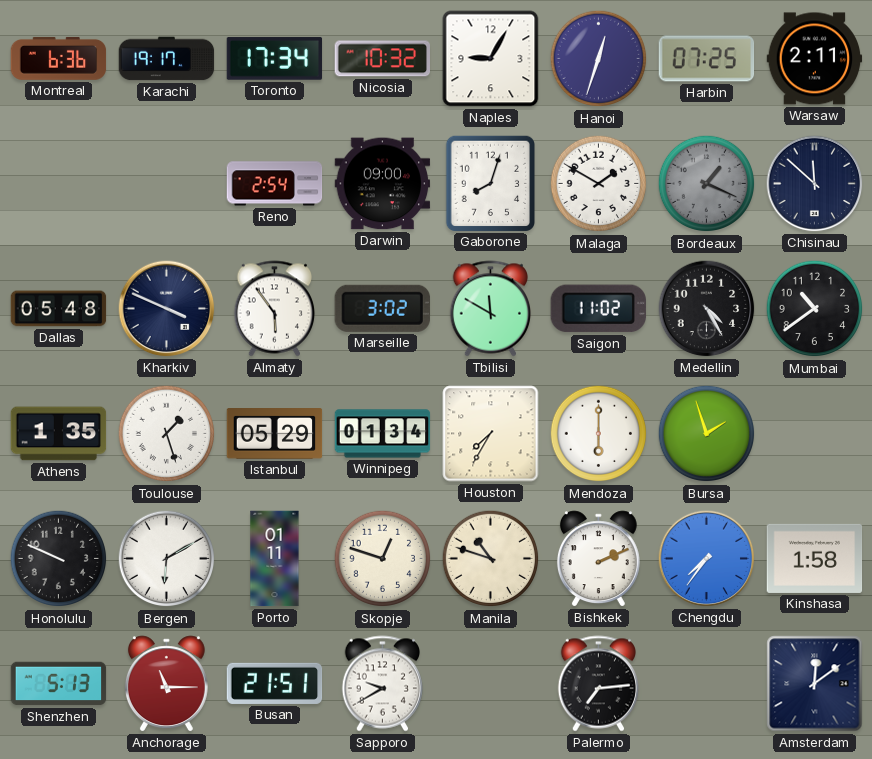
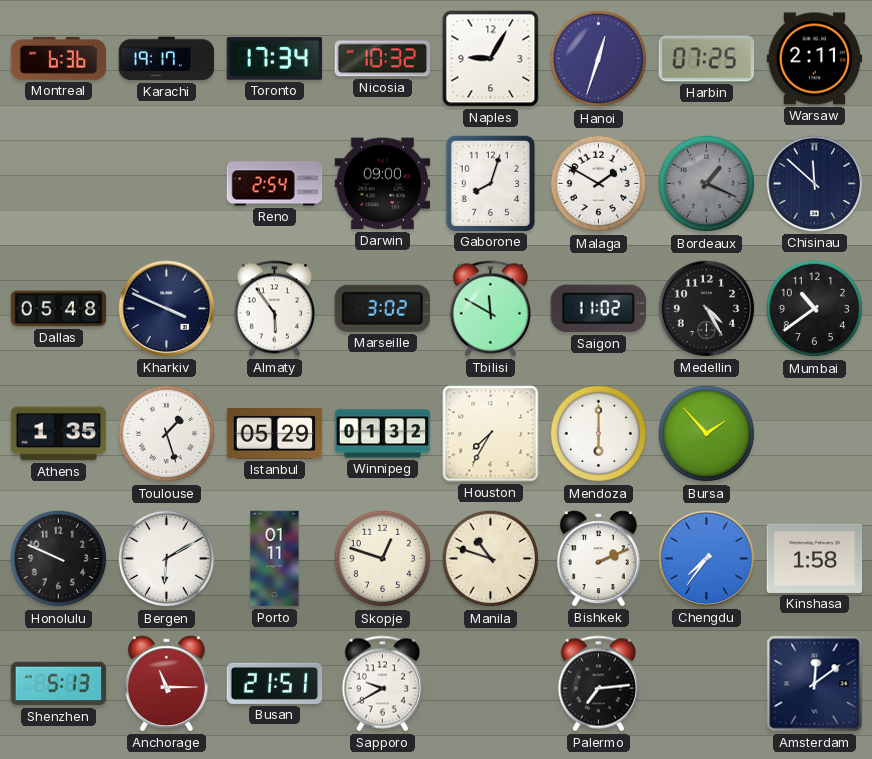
Winnipeg: 01:34 -> 01:32 (383, 434)
Bursa: 1:57 -> 1:53 (707, 434)
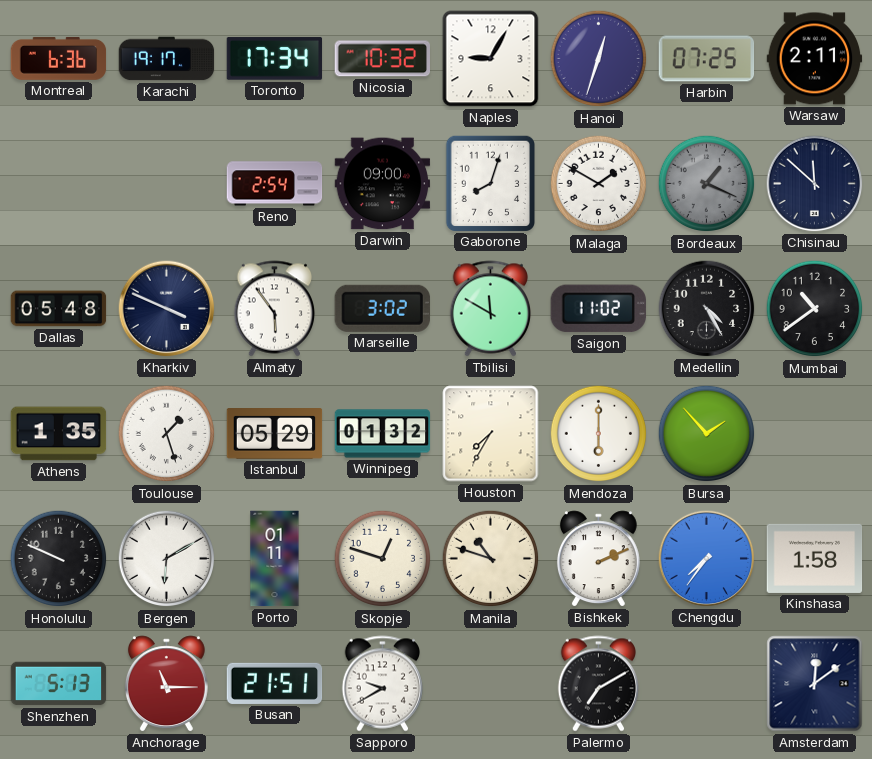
Palermo: 7:14 -> 7:10 (599, 684)
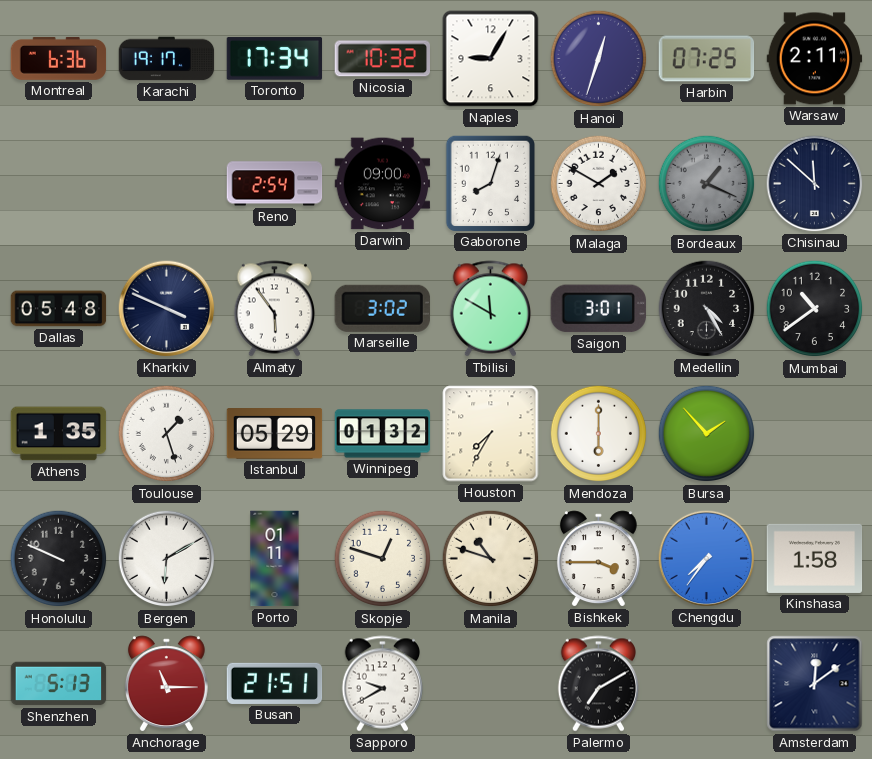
Saigon: 11:02 -> 3:01 (598, 309)
Bishkek: 2:11 -> 3:45 (598, 559)
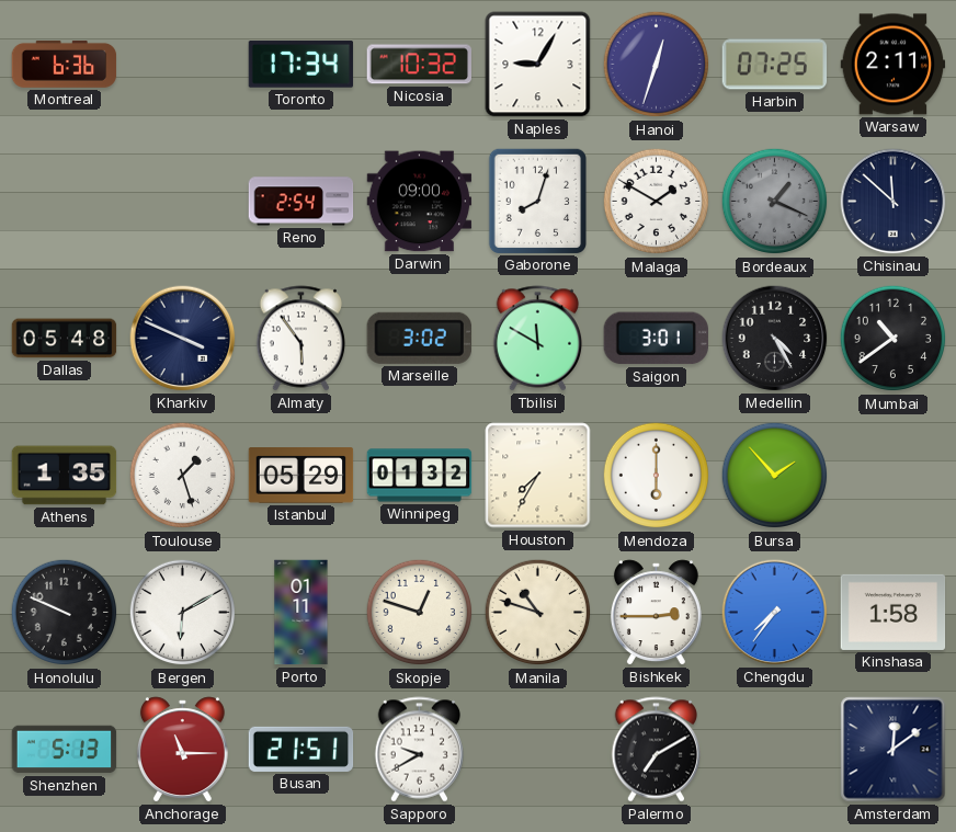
Karachi: 19:17 -> none (167, 59)
Bishkek: 3:45 -> 2:45 (656, 613)
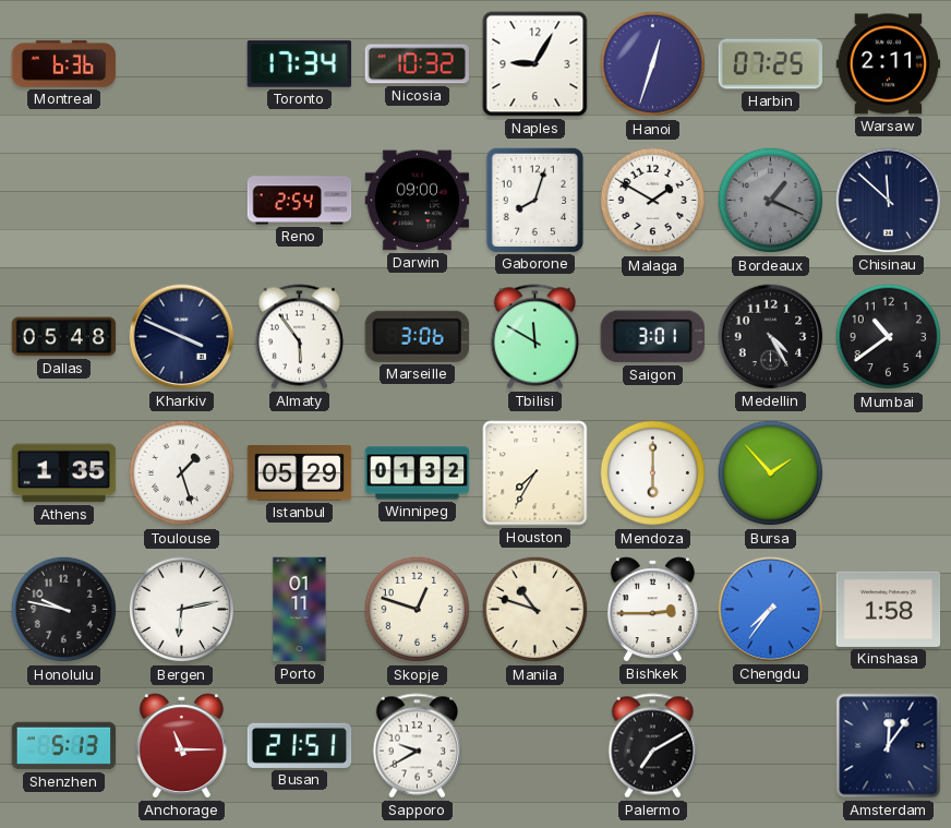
Marseille: 3:02 -> 3:06 (417, 336)
Honolulu: 9:49 -> 9:47 (64, 610)
Bergen: 6:10 -> 6:13 (182, 610)
Amsterdam: 12:09 -> 12:06 (889, 746)
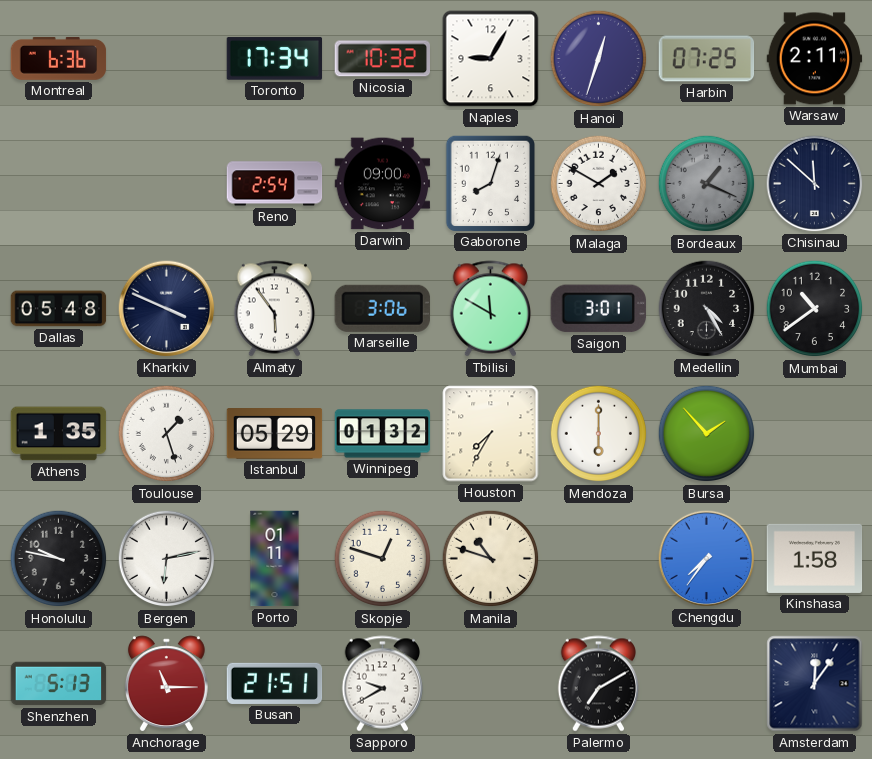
Bishkek: 2:45 -> none (652, 610)
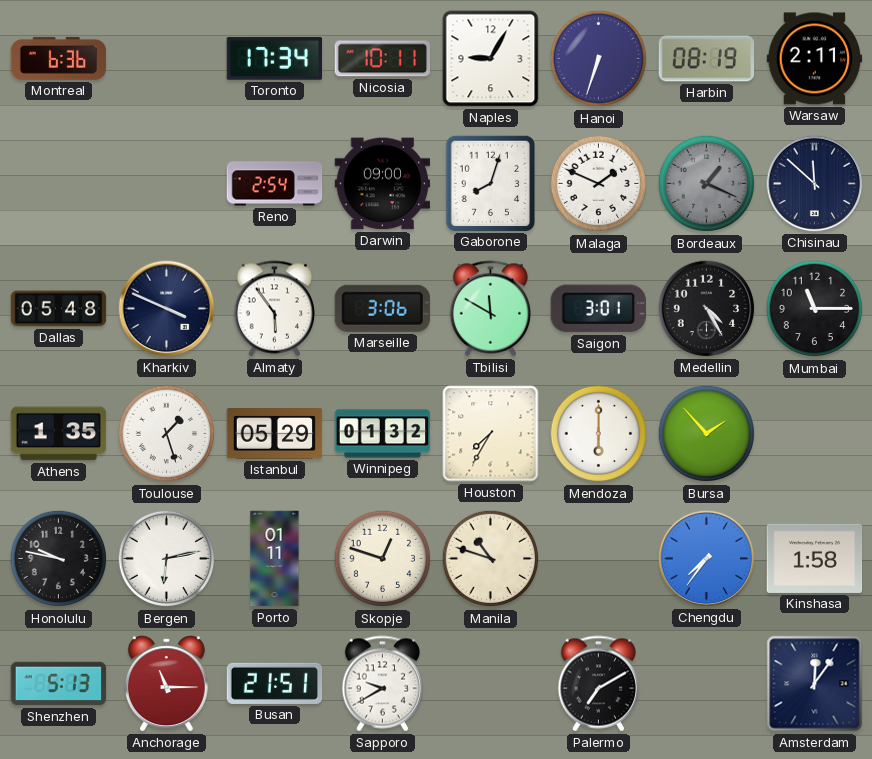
Nicosia: 10:32 -> 10:11 (382, 59)
Hanoi: 12:33 -> 6:33 (599, 59)
Harbin: 07:25 -> 08:19 (707, 59)
Malaga: 1:50 -> 1:49 (599, 184)
Mumbai: 10:39 -> 11:15 (815, 309)
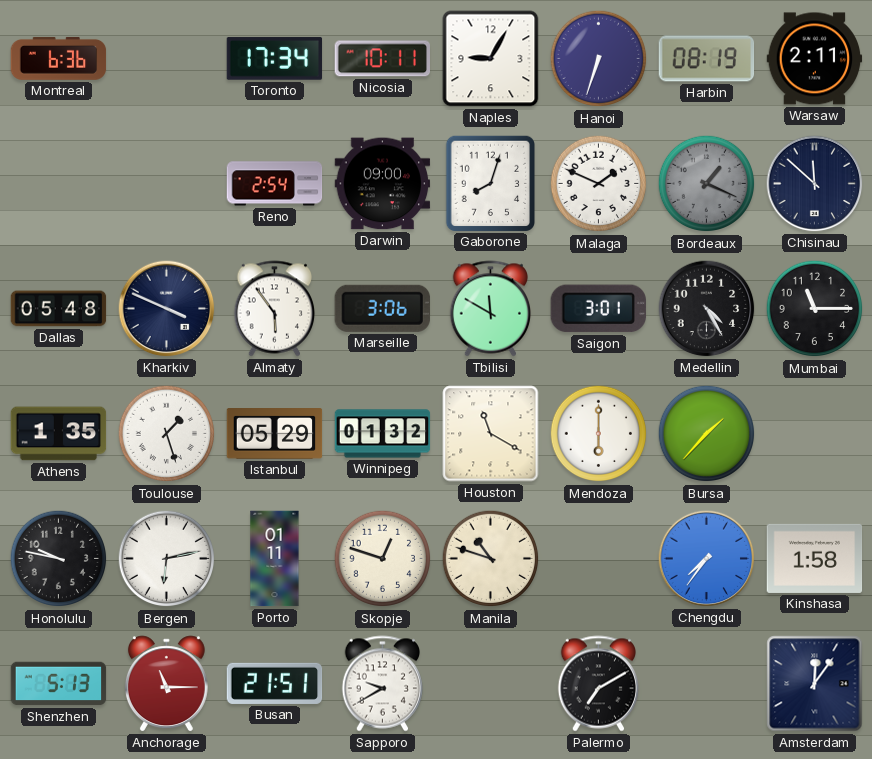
Houston: 7:35 -> 11:20 (491, 434)
Bursa: 1:53 -> 1:37 (707, 434)
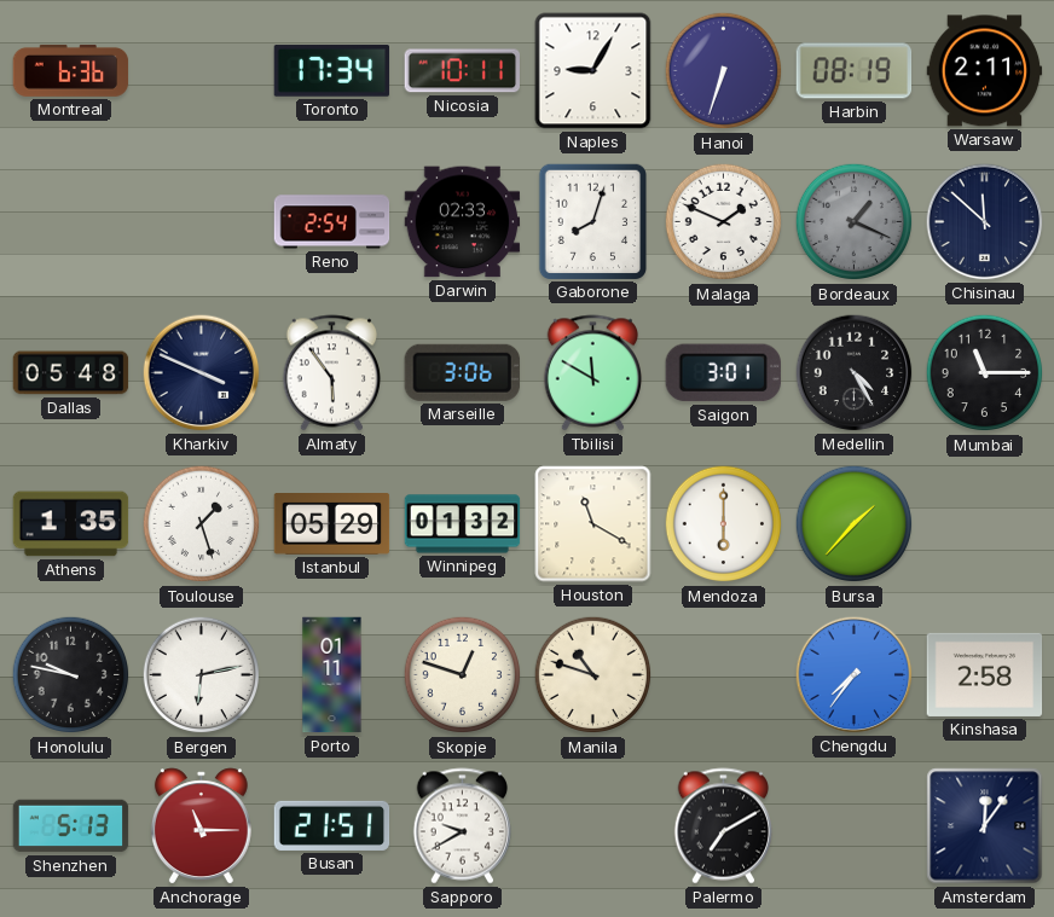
Darwin: 09:00 -> 02:33 (463, 222)
Kinshasa: 1:58 -> 2:58 (985, 674)
